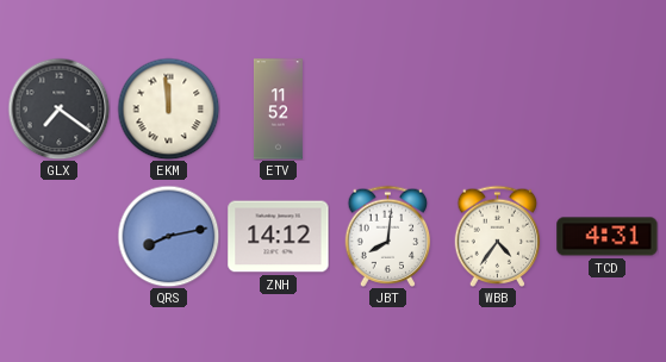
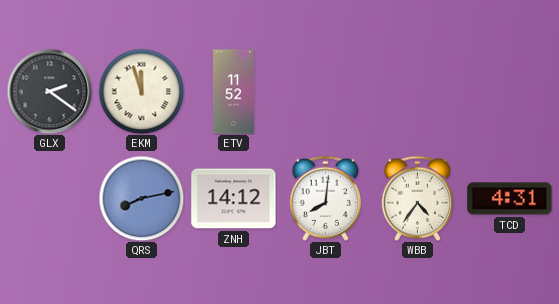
GLX: 7:21 -> 2:21 (49, 91)
EKM: 11:59 -> 11:57 (141, 91)
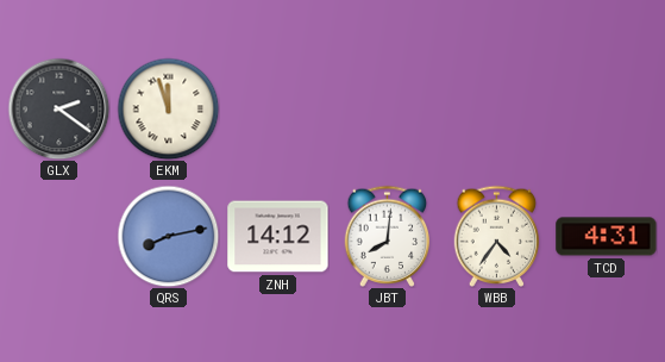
ETV: 11:52 -> none (233, 92)
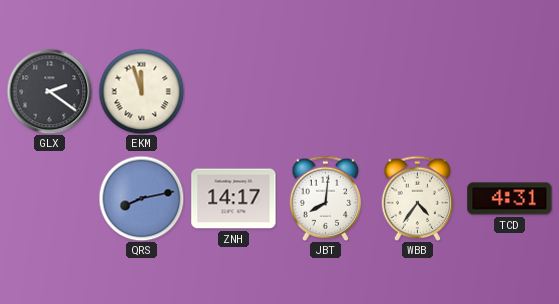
ZNH: 14:12 -> 14:17 (234, 199)
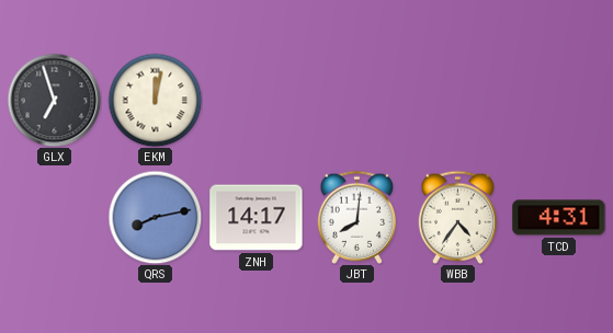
GLX: 2:21 -> 6:57 (54, 100)
EKM: 11:57 -> 12:02 (155, 100)
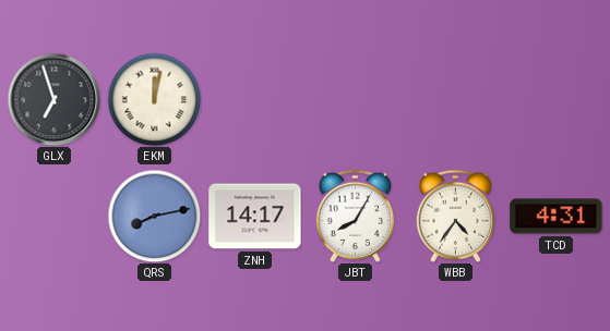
JBT: 8:01 -> 8:05 (356, 216)
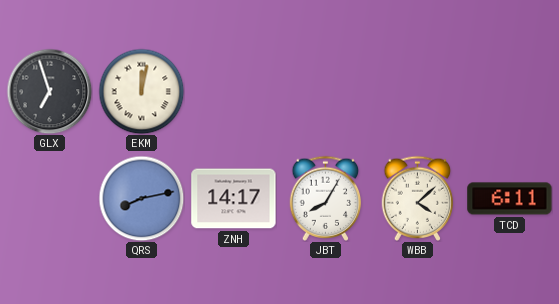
WBB: 4:36 -> 4:08 (418, 198)
TCD: 4:31 -> 6:11 (510, 199)
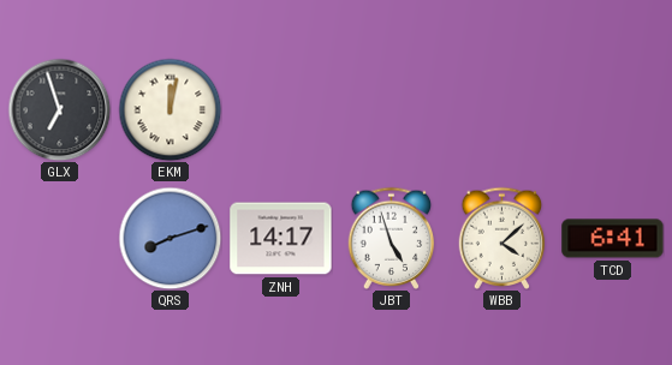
QRS: 8:13 -> 8:12 (170, 238)
JBT: 8:05 -> 4:57 (392, 238)
TCD: 6:11 -> 6:41 (613, 239)
